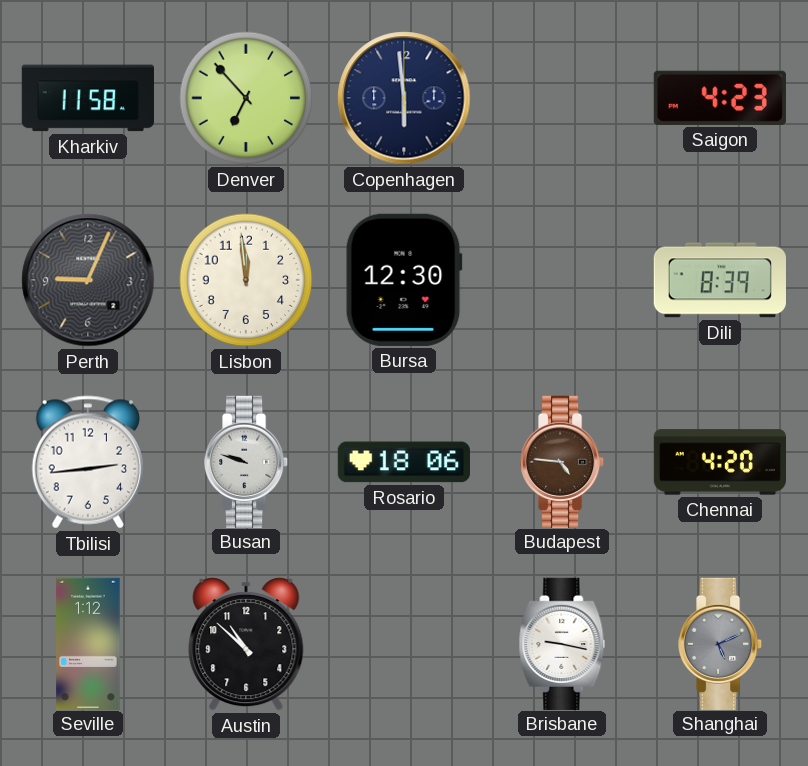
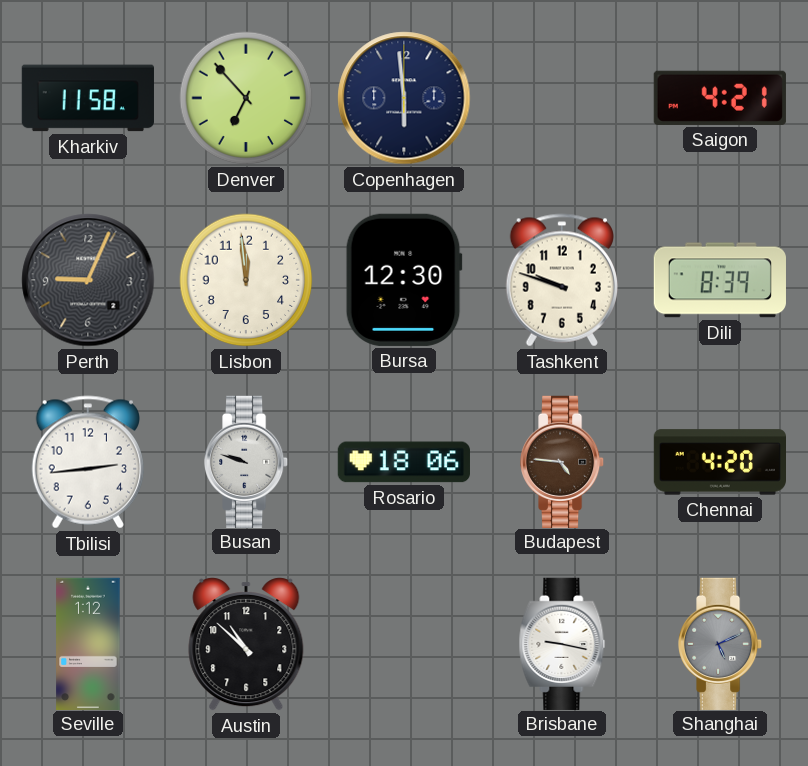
Saigon: 4:23 -> 4:21 (720, 98)
Tashkent: none -> 9:48 (562, 280)
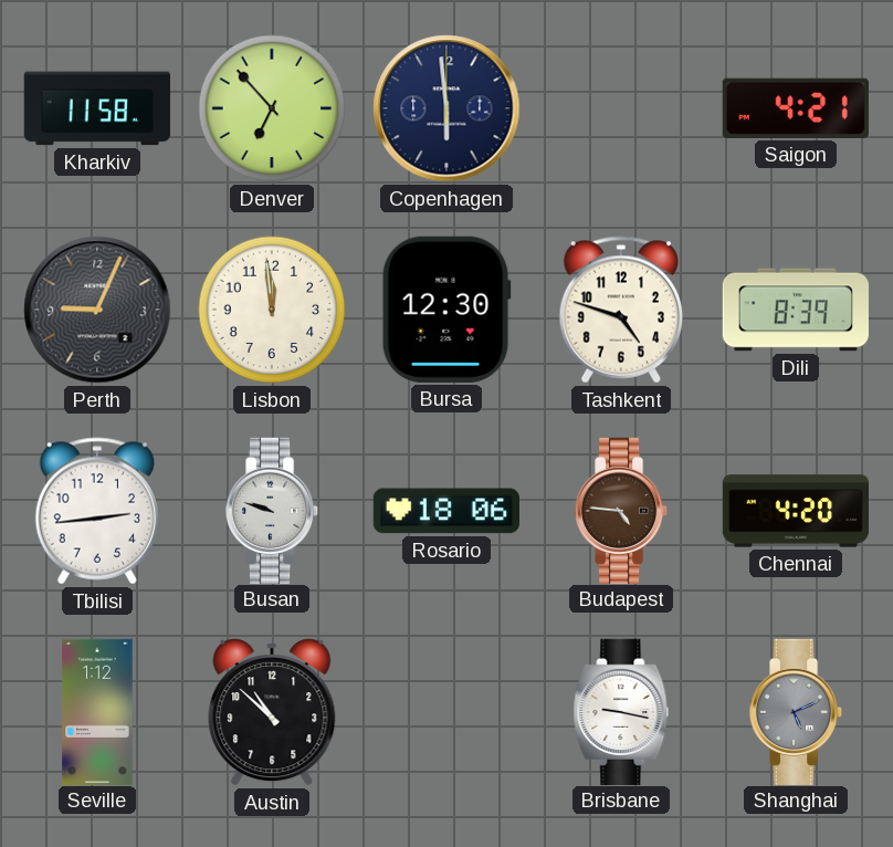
Tashkent: 9:48 -> 4:48 (621, 310)
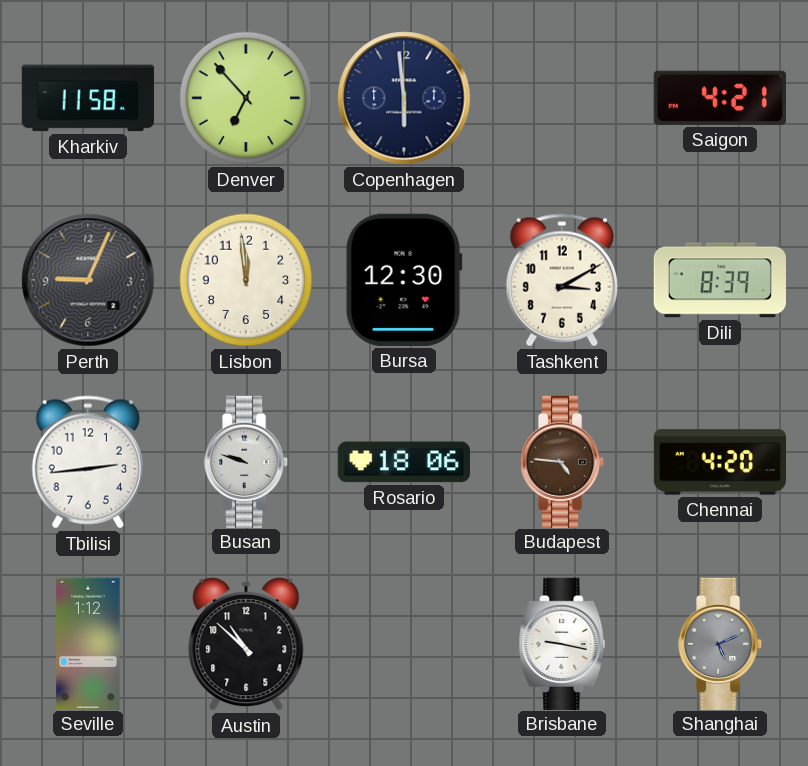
Tashkent: 4:48 -> 3:10 (562, 280)
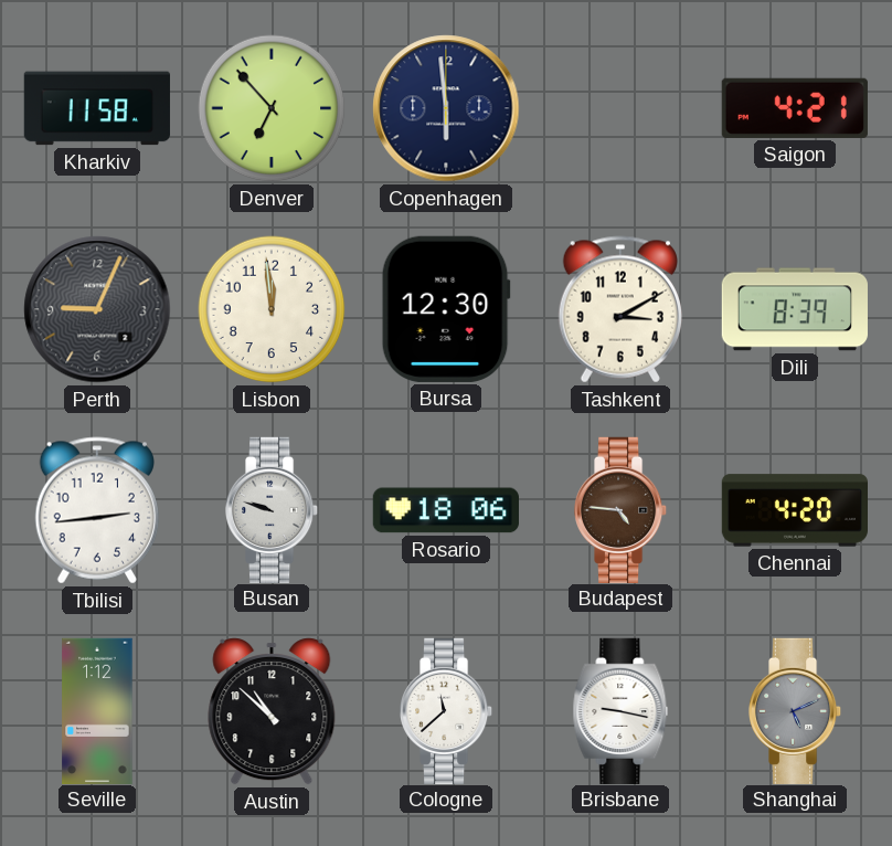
Cologne: none -> 11:38 (447, 710)
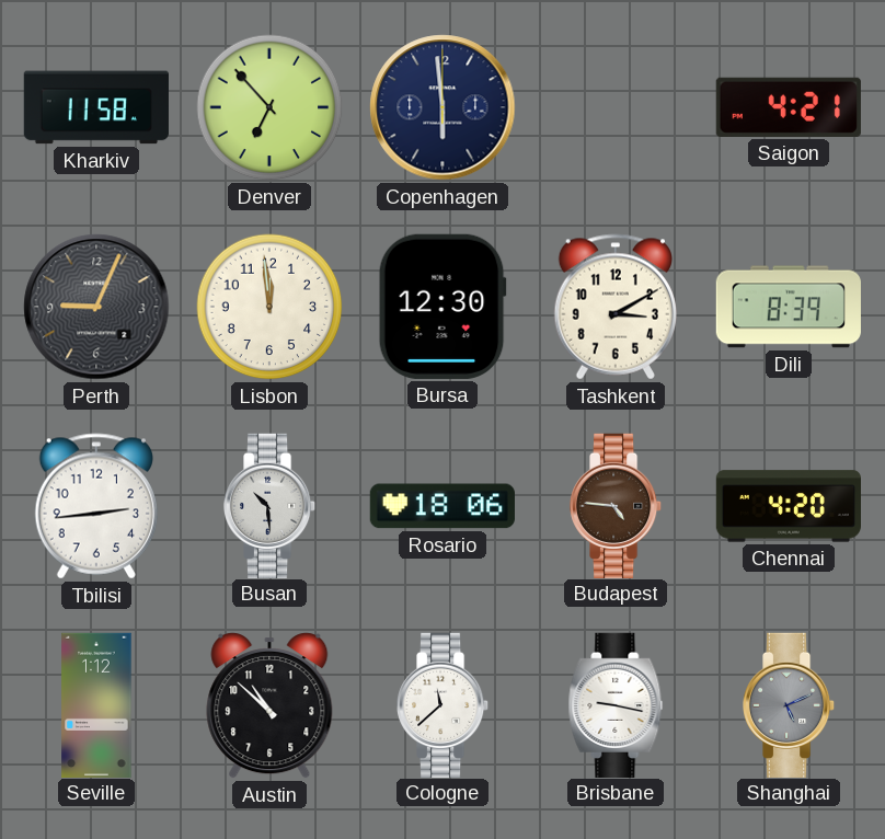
Busan: 9:48 -> 10:29 (271, 505)
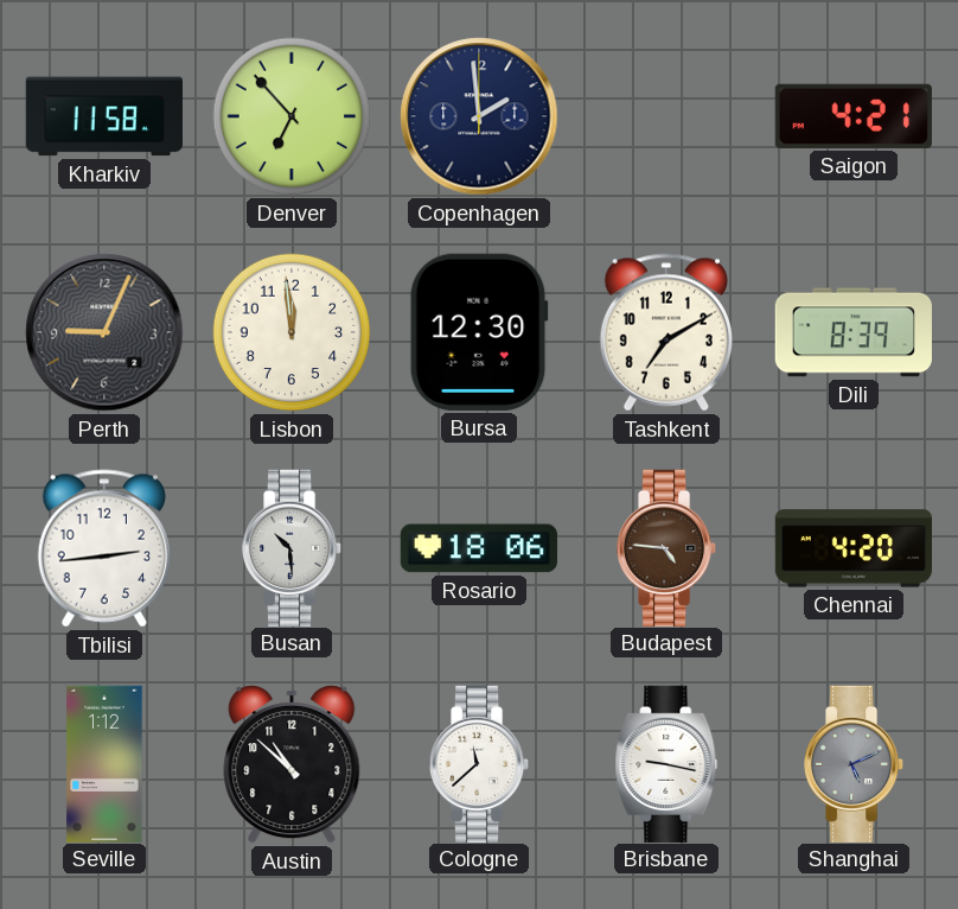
Copenhagen: 5:59 -> 1:59 (479, 116)
Tashkent: 3:10 -> 7:10 (666, 332)
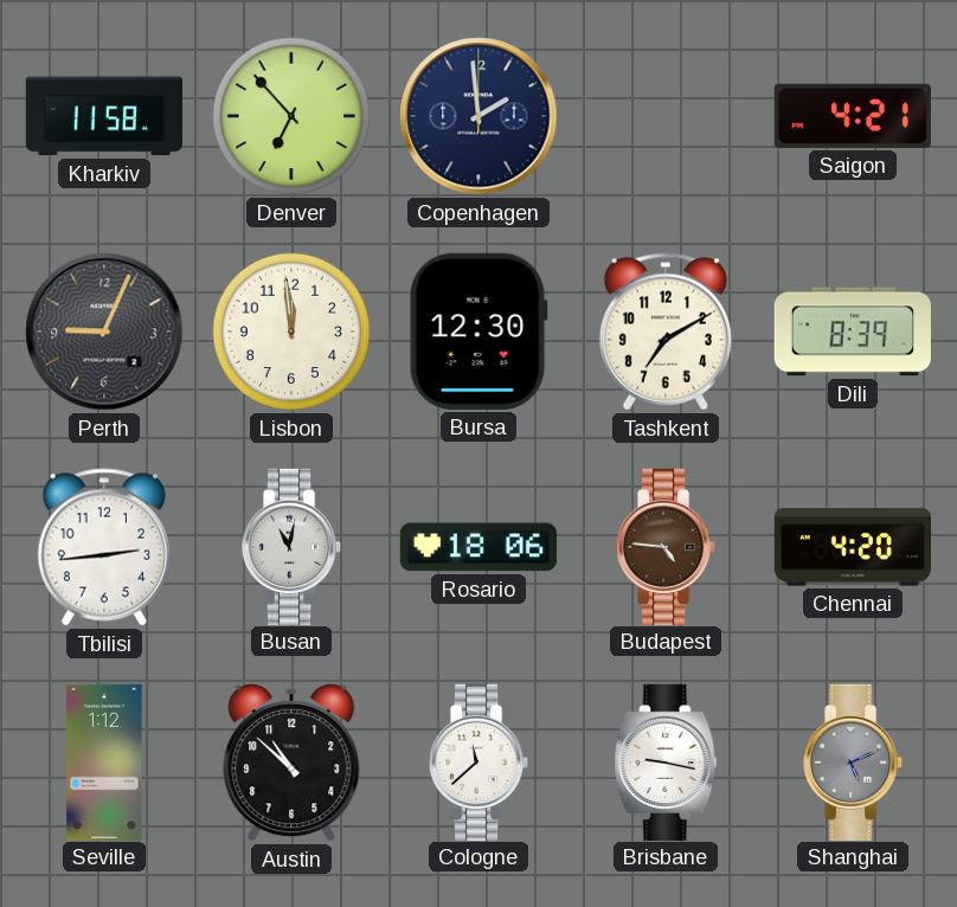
Busan: 10:29 -> 11:02 (293, 546)
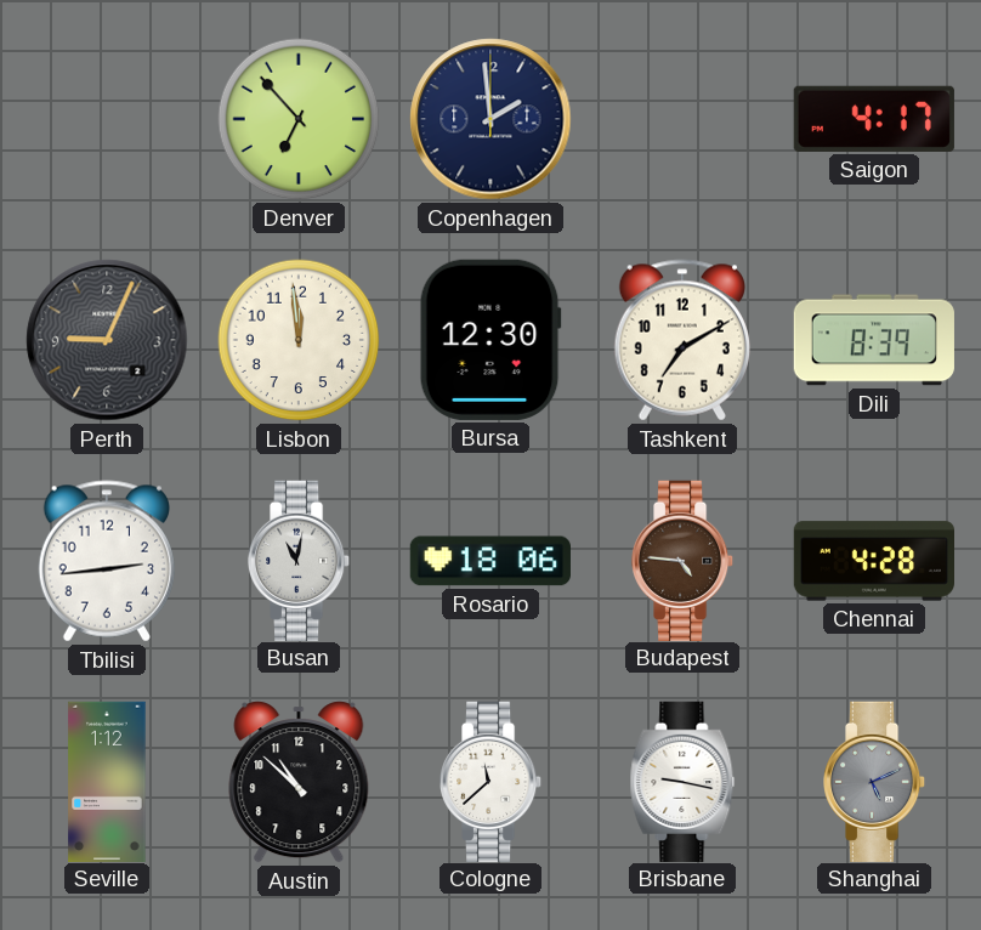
Kharkiv: 11:58 -> none (104, 116)
Saigon: 4:21 -> 4:17 (874, 119)
Chennai: 4:20 -> 4:28 (873, 561)
